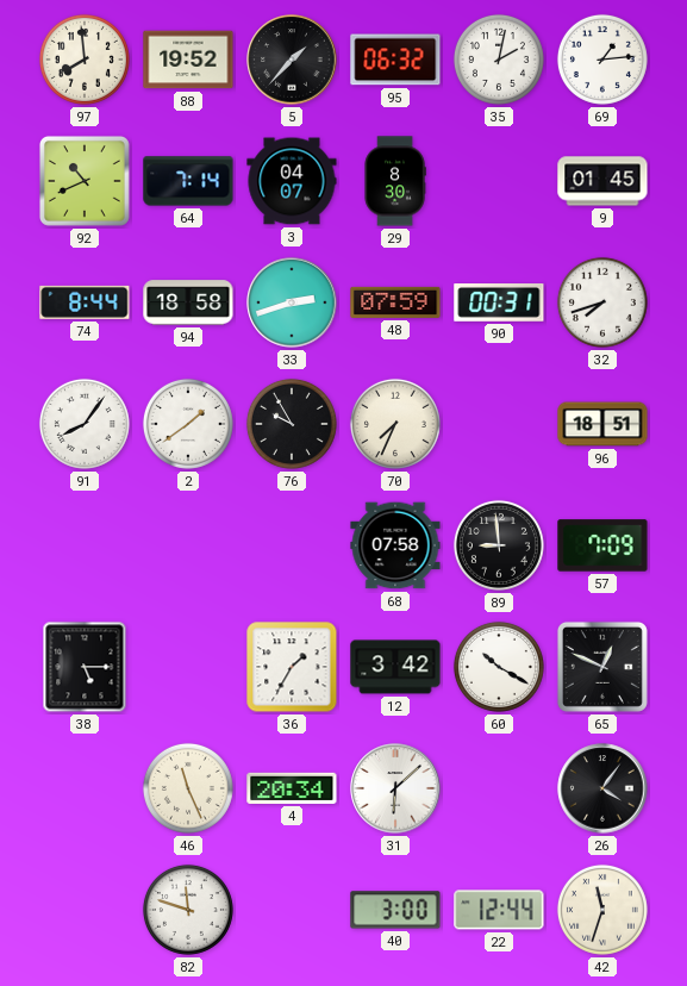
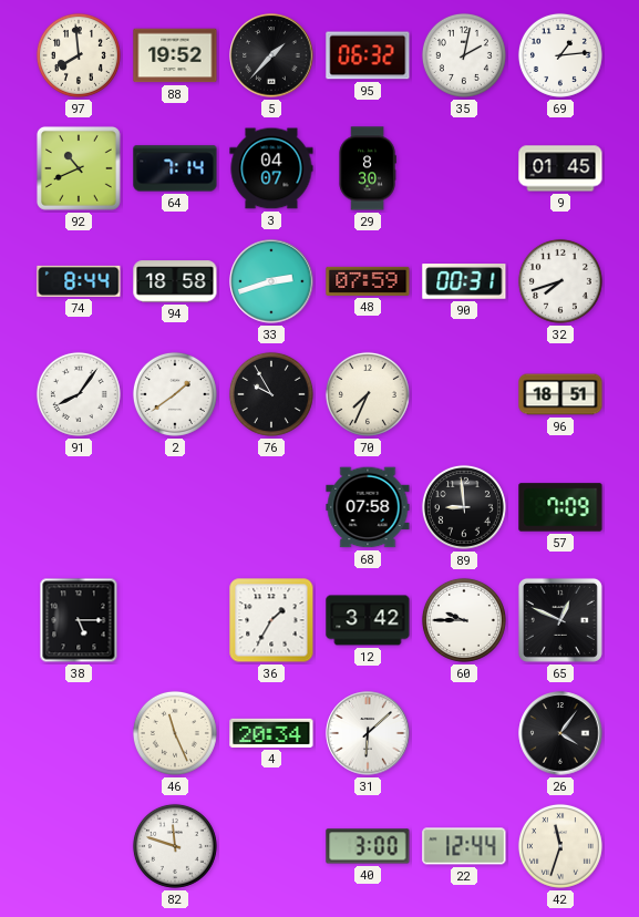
60: 10:20 -> 9:45 (464, 620)
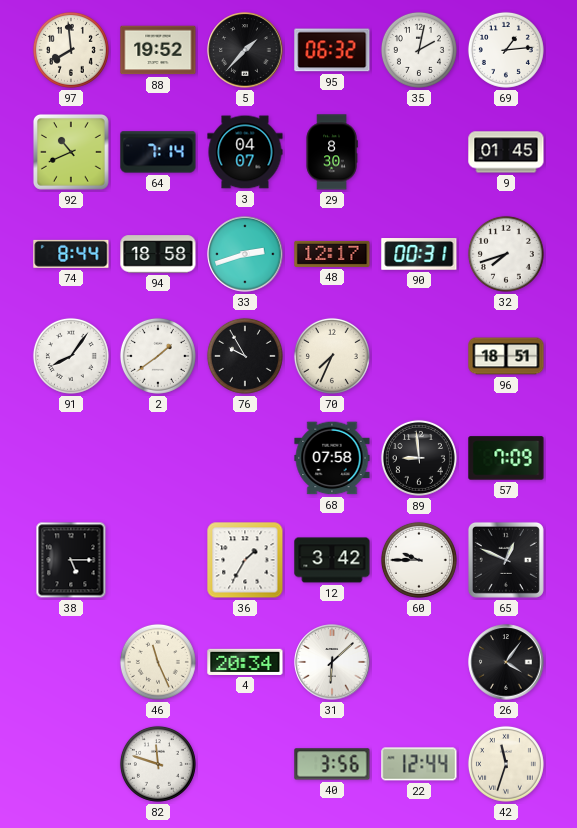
48: 07:59 -> 12:17 (332, 254)
40: 3:00 -> 3:56 (332, 764)
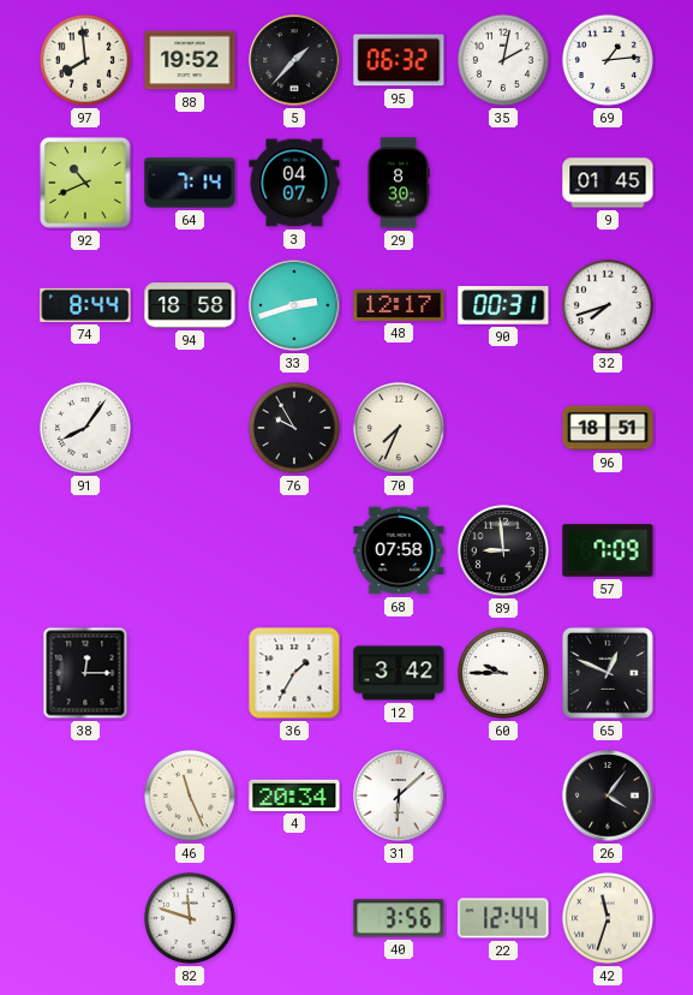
2: 1:39 -> none (158, 356)
38: 5:15 -> 12:15 (85, 673)
